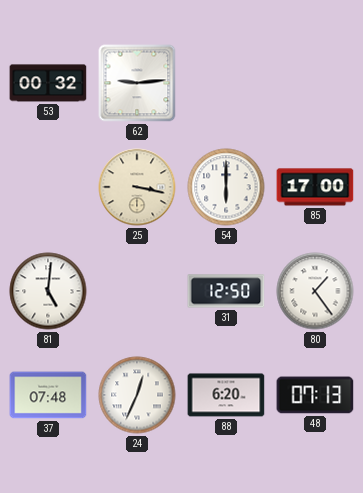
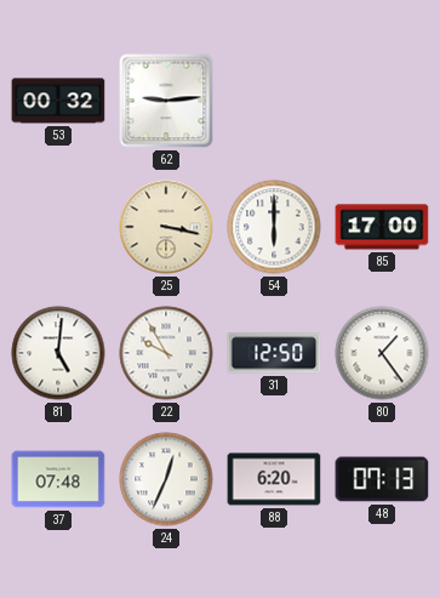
22: none -> 9:55 (166, 353)
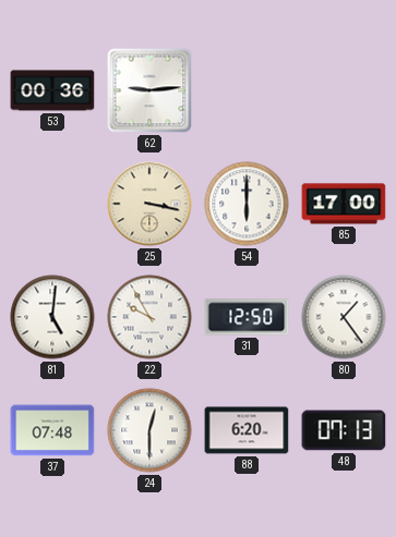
53: 00:32 -> 00:36 (52, 90)
24: 12:34 -> 12:30 (149, 430)
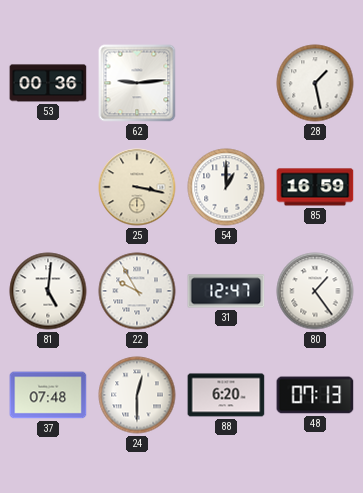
28: none -> 1:28 (315, 83)
54: 6:00 -> 1:00 (226, 187)
85: 17:00 -> 16:59 (315, 187)
31: 12:50 -> 12:47 (226, 291)
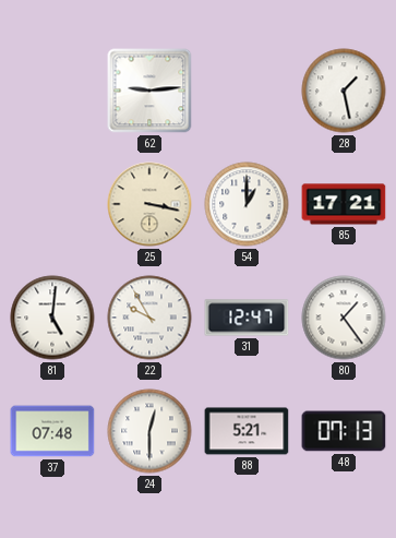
53: 00:36 -> none (48, 83)
85: 16:59 -> 17:21 (344, 204)
88: 6:20 -> 5:21 (247, 431)
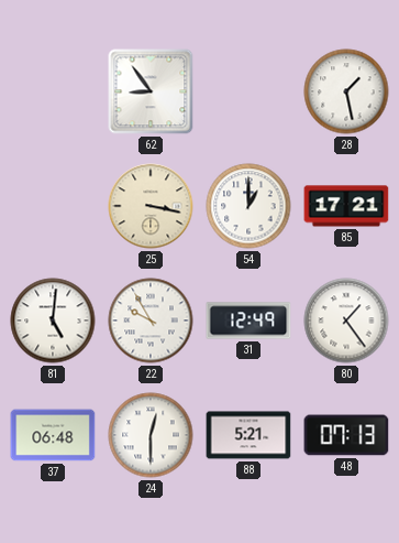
62: 9:14 -> 8:54 (151, 91)
31: 12:47 -> 12:49 (248, 321)
37: 07:48 -> 06:48 (53, 435)
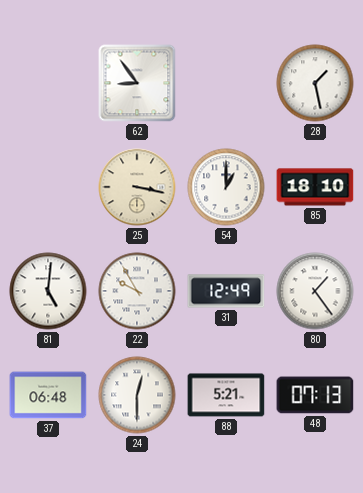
85: 17:21 -> 18:10 (315, 187)
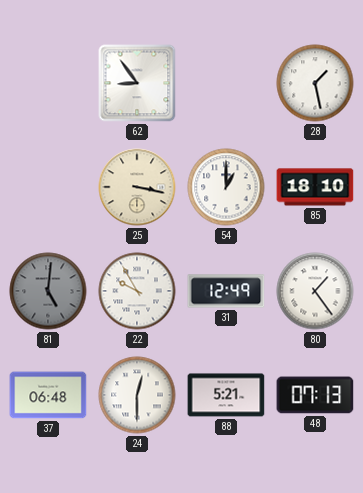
81 dial: white -> grey (48, 291)
